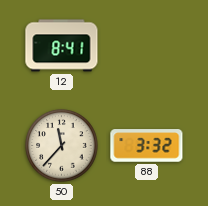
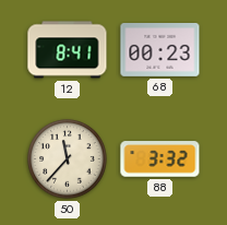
68: none -> 00:23 (160, 50)
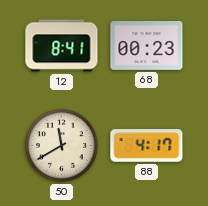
50: 11:37 -> 11:40 (62, 146)
88: 3:32 -> 4:17 (147, 146)
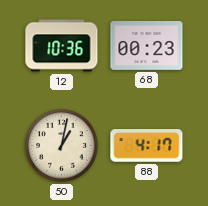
12: 8:41 -> 10:36 (62, 46)
50: 11:40 -> 1:02 (62, 146)
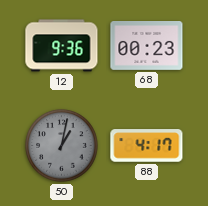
12: 10:36 -> 9:36 (62, 46)
50 dial: cream -> grey (62, 146)
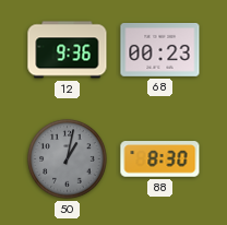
88: 4:17 -> 8:30 (160, 159)
